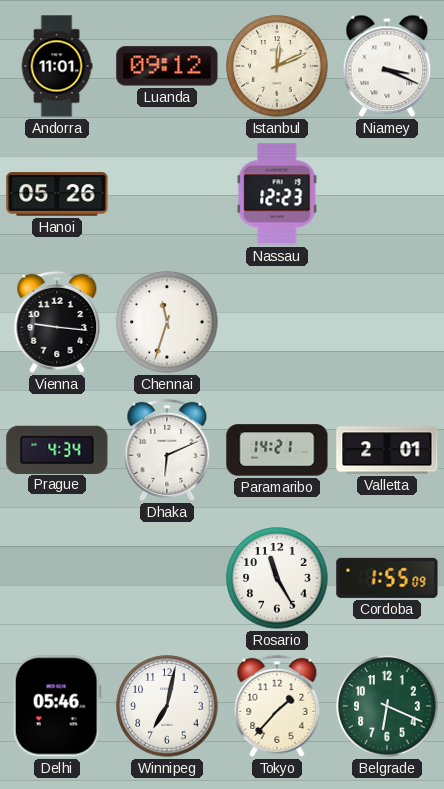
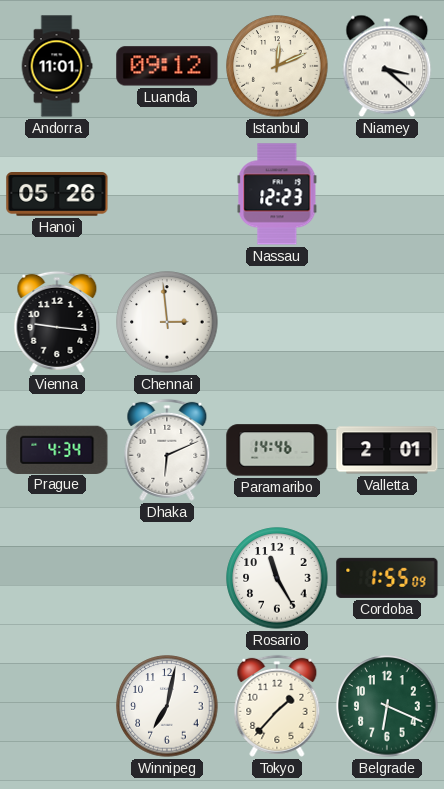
Niamey: 3:19 -> 3:22 (387, 66)
Chennai: 11:33 -> 2:59 (167, 322)
Paramaribo: 14:21 -> 14:46 (277, 450)
Delhi: 05:46 -> none (57, 706)
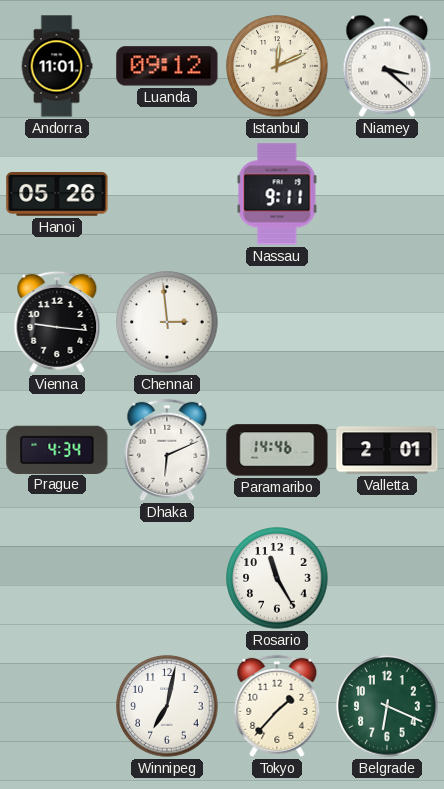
Nassau: 12:23 -> 9:11 (277, 194)
Cordoba: 1:55 -> none (387, 578)
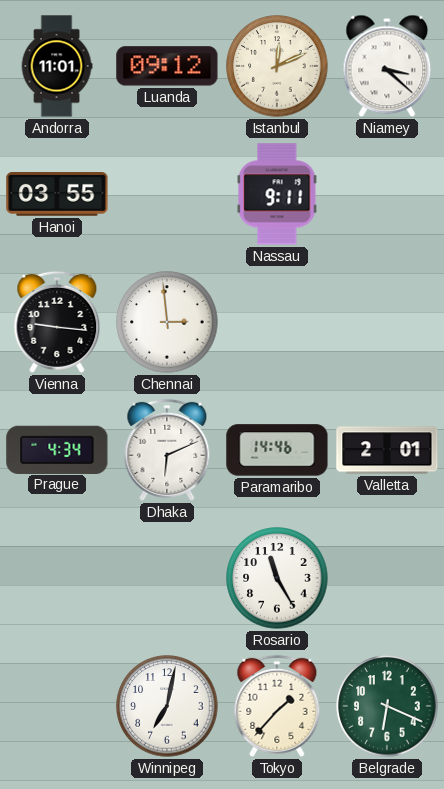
Hanoi: 05:26 -> 03:55 (57, 195)
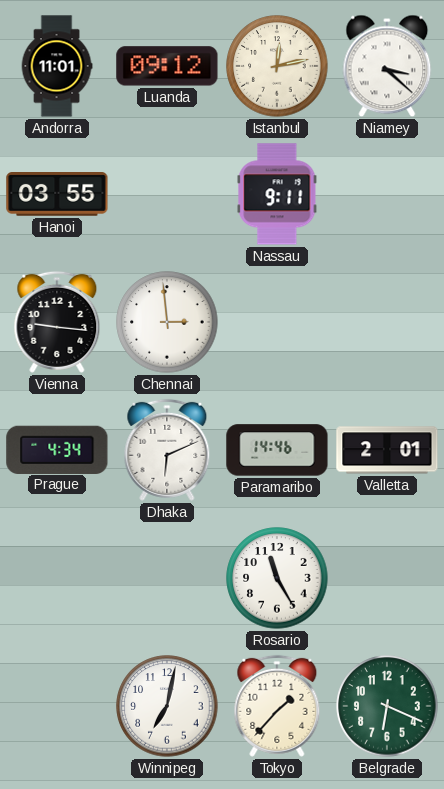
Istanbul: 12:11 -> 12:13 (277, 66)
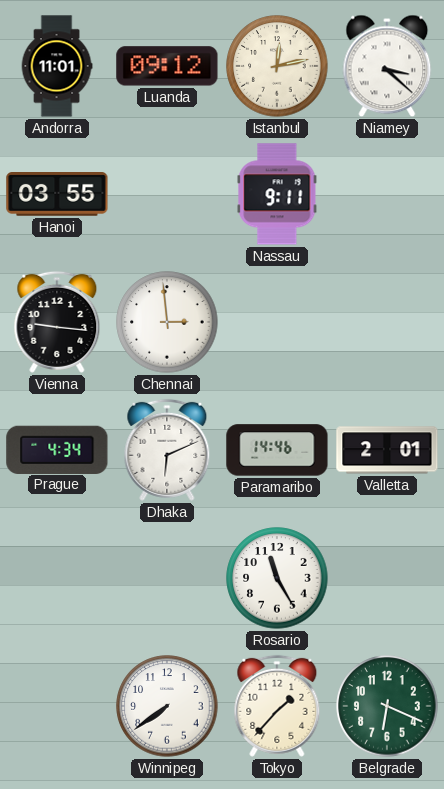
Winnipeg: 7:02 -> 7:39 (167, 706)
